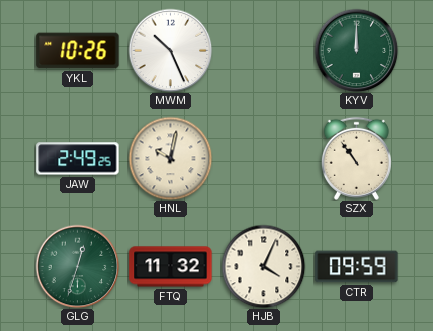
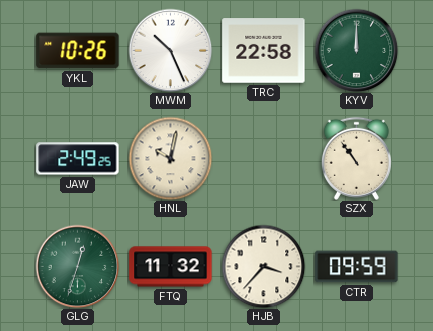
TRC: none -> 22:58 (264, 51)
HJB: 4:04 -> 3:37 (263, 266)
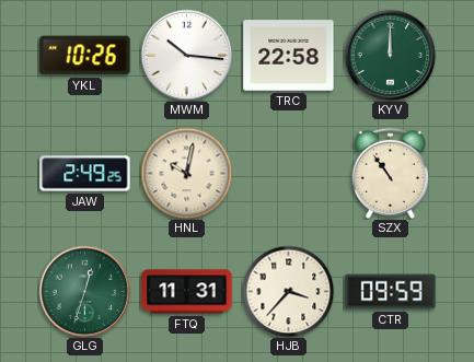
MWM: 10:26 -> 10:16 (186, 55)
FTQ: 11:32 -> 11:31 (187, 292)
